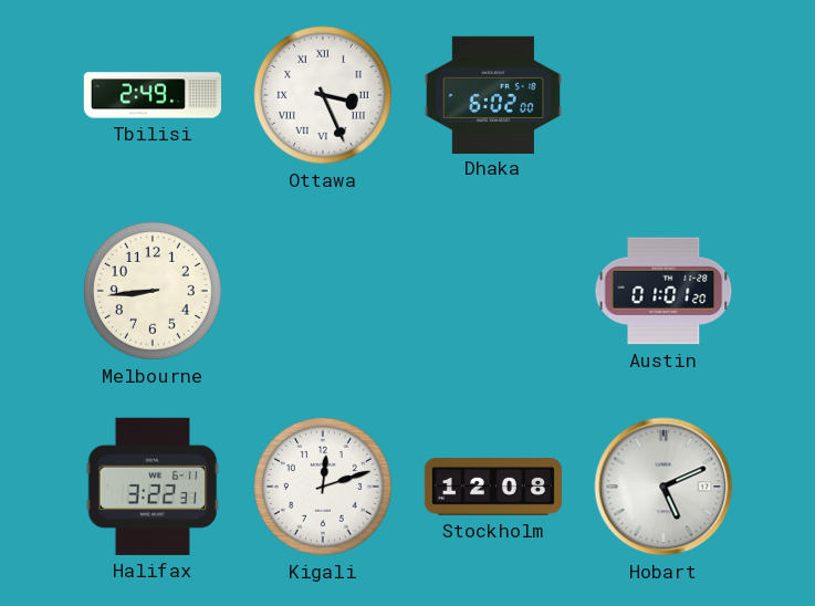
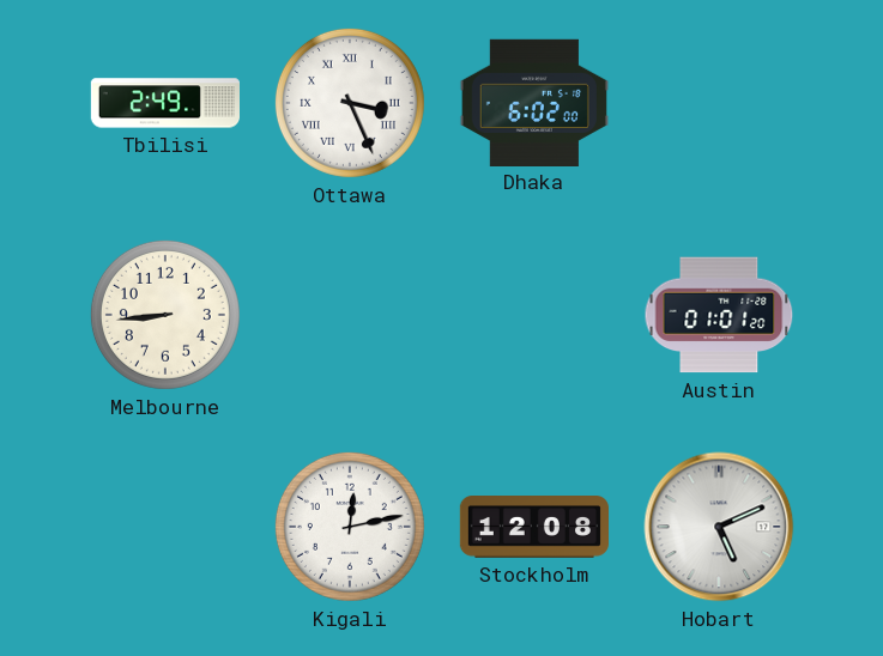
Halifax: 3:22 -> none (153, 487)
Kigali: 12:12 -> 12:13 (350, 527)
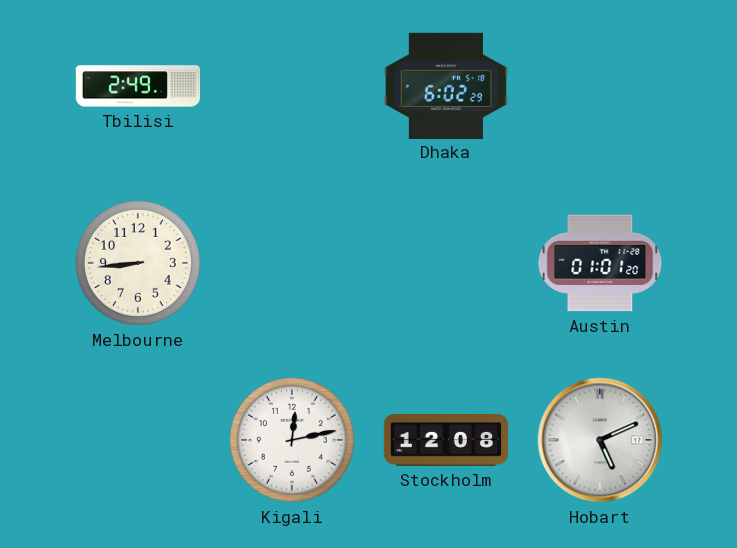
Ottawa: 3:26 -> none (350, 103)
Dhaka: 6:02:00 -> 6:02:29 (446, 85)
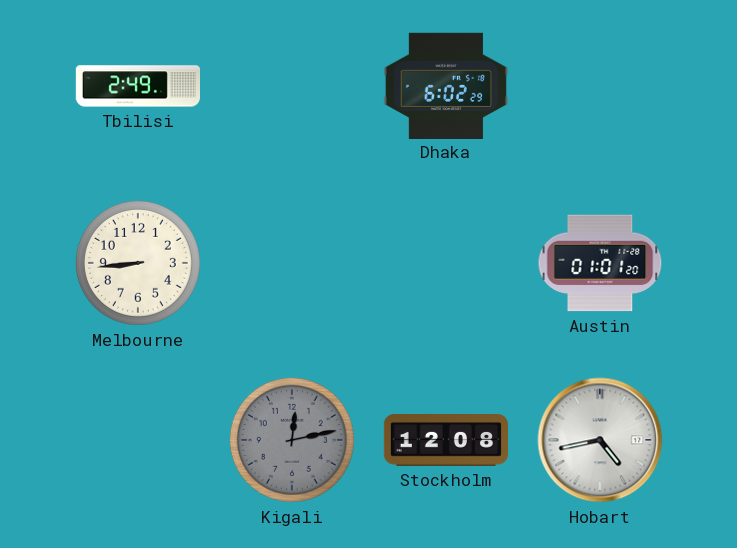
Kigali dial: white -> grey (292, 440)
Hobart: 5:11 -> 4:43 (600, 440)
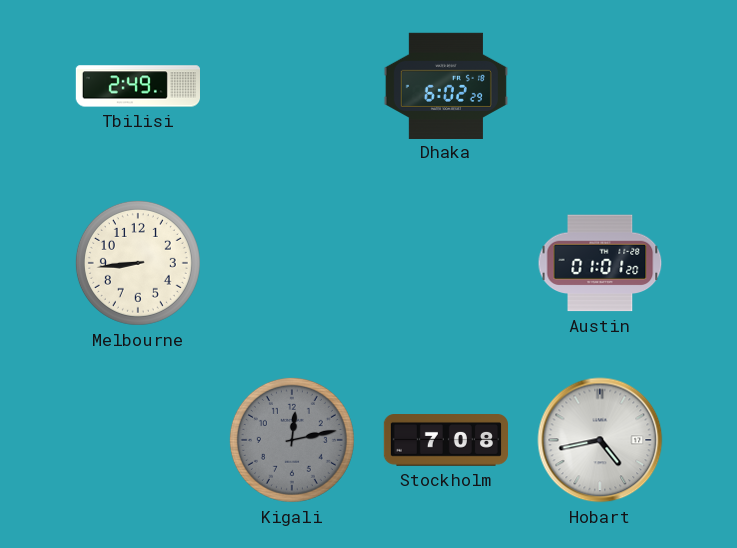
Stockholm: 12:08 -> 7:08 (445, 441)
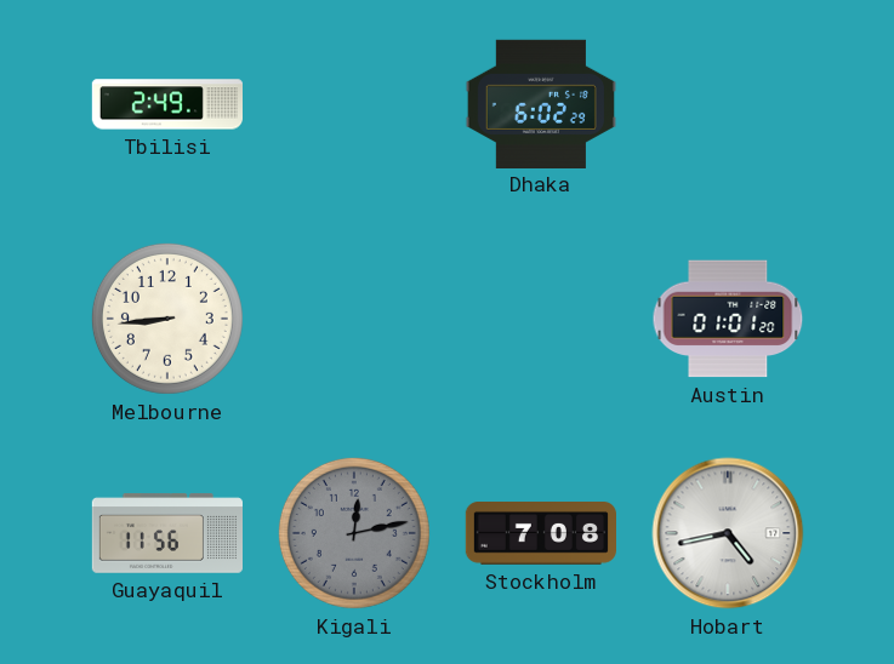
Guayaquil: none -> 11:56 (166, 533)
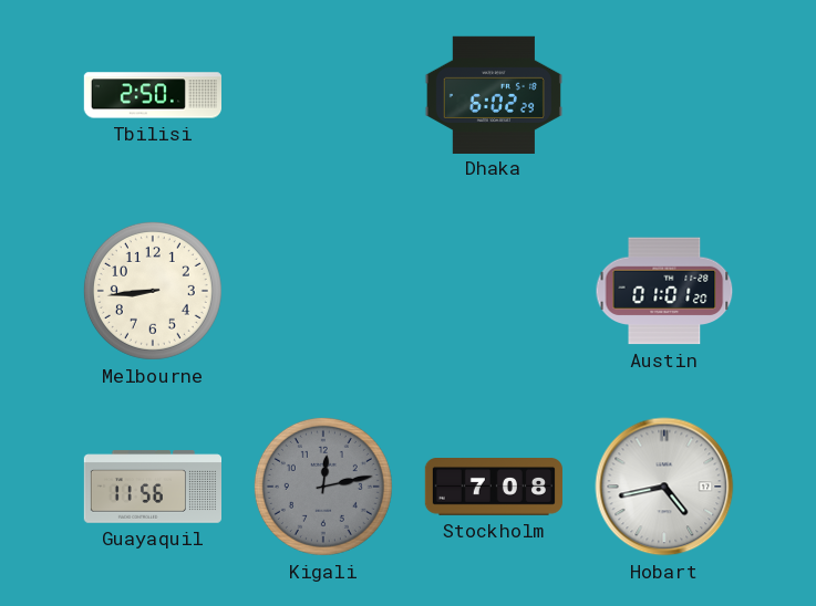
Tbilisi: 2:49 -> 2:50 (152, 95)
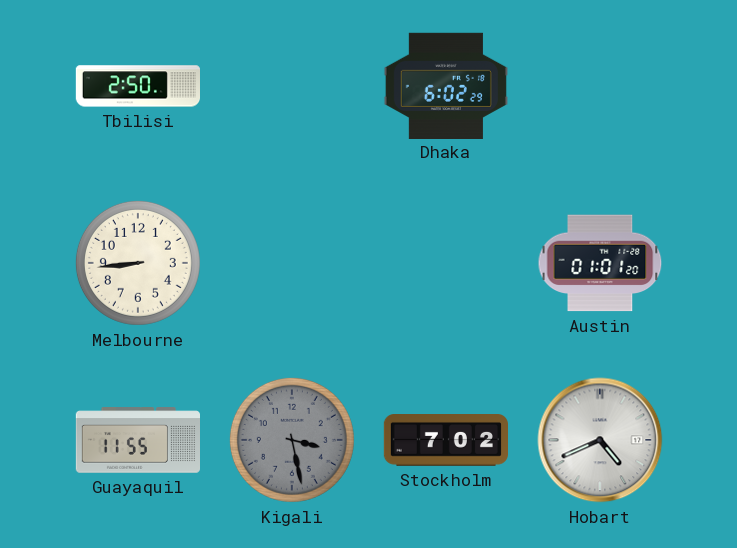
Guayaquil: 11:56 -> 11:55 (137, 440)
Kigali: 12:13 -> 3:28 (292, 440)
Stockholm: 7:08 -> 7:02 (445, 441)
Hobart: 4:43 -> 4:41 (600, 440)
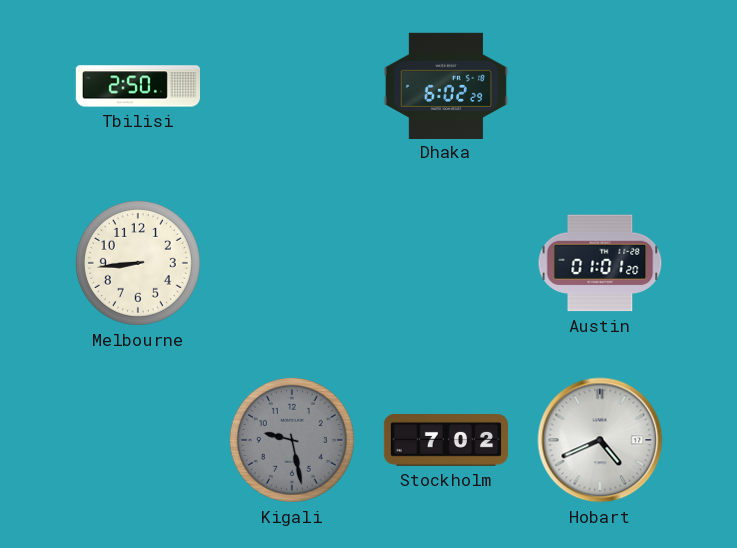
Guayaquil: 11:55 -> none (137, 440)
Kigali: 3:28 -> 9:28 (292, 440)
